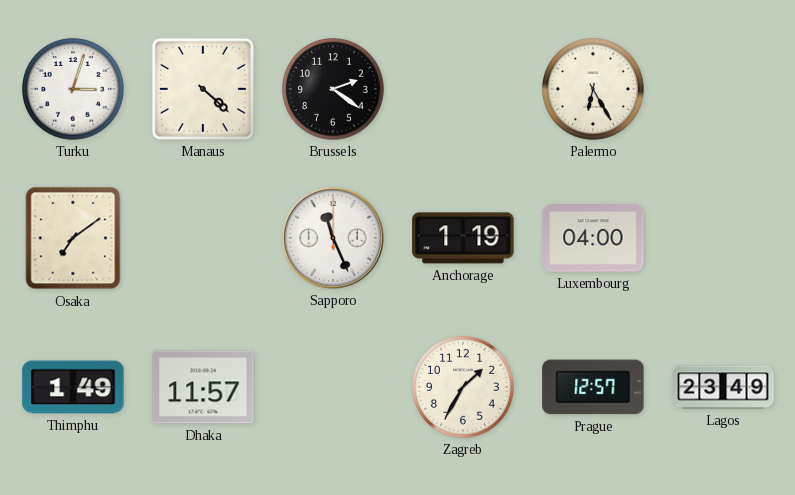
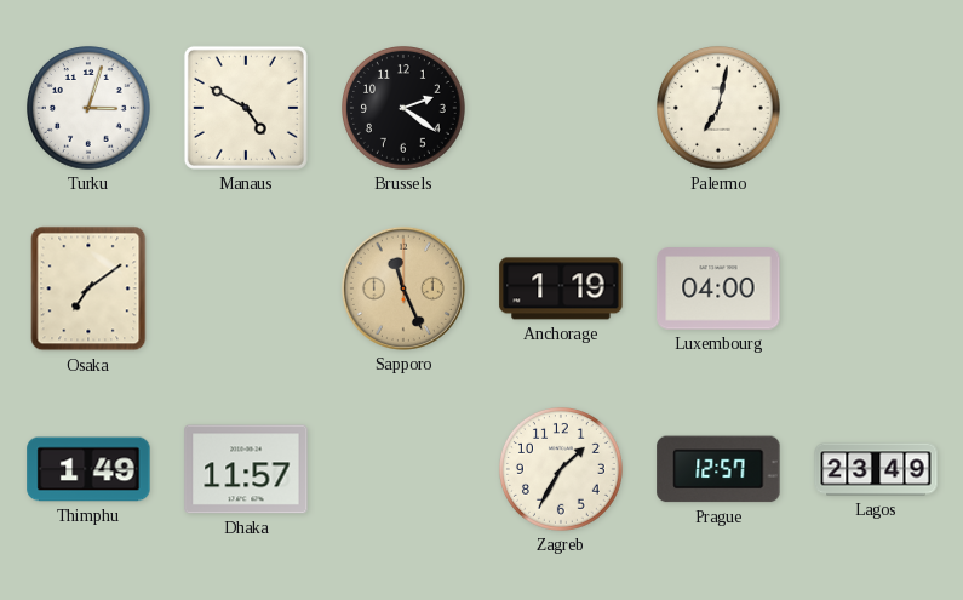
Manaus: 4:22 -> 4:50 (246, 108)
Palermo: 6:25 -> 7:02 (720, 109)
Sapporo dial: white -> champagne (403, 288)
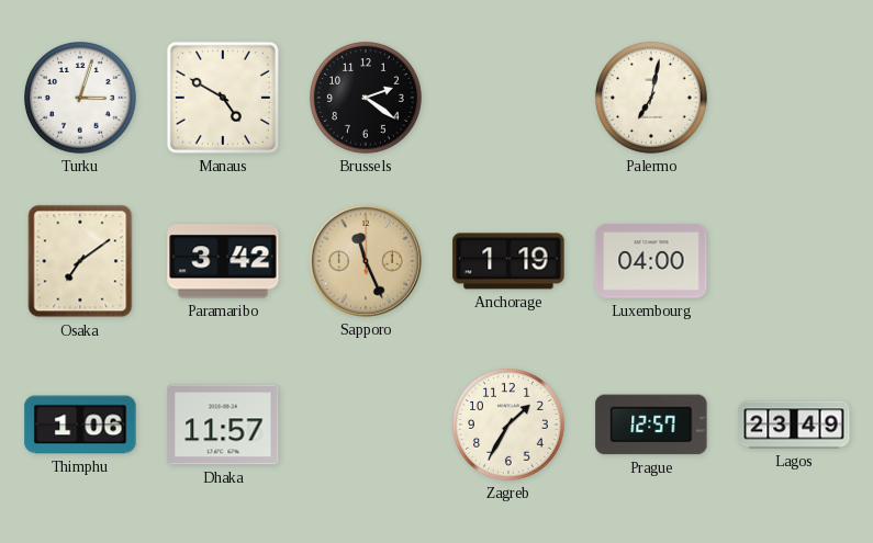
Paramaribo: none -> 3:42 (223, 261)
Thimphu: 1:49 -> 1:06 (80, 425)
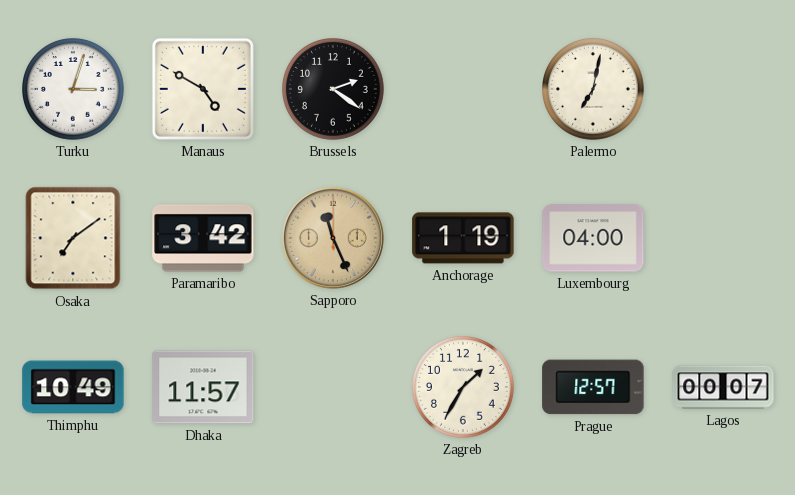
Thimphu: 1:06 -> 10:49 (73, 387)
Lagos: 23:49 -> 00:07 (723, 387)
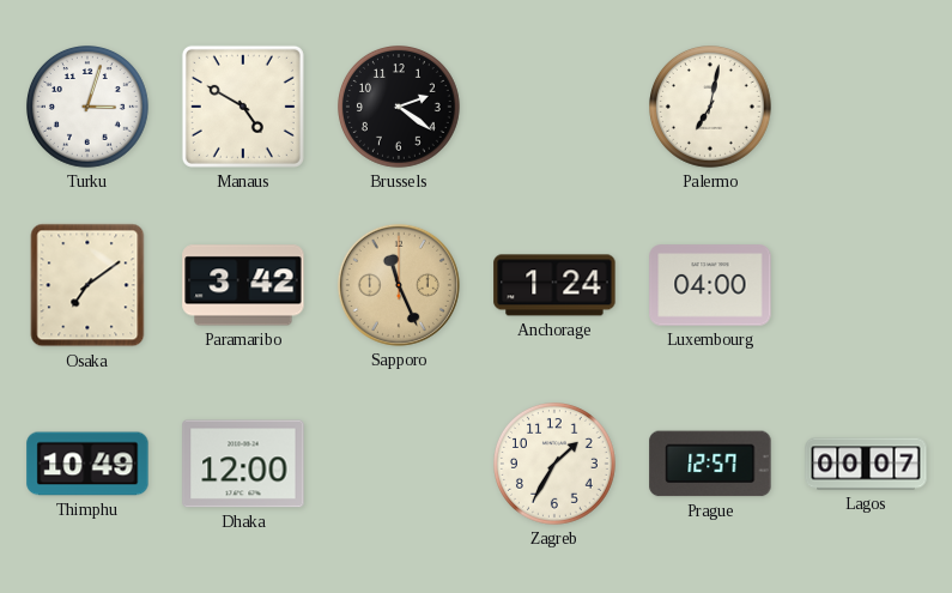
Anchorage: 1:19 -> 1:24 (554, 285)
Dhaka: 11:57 -> 12:00 (243, 464)
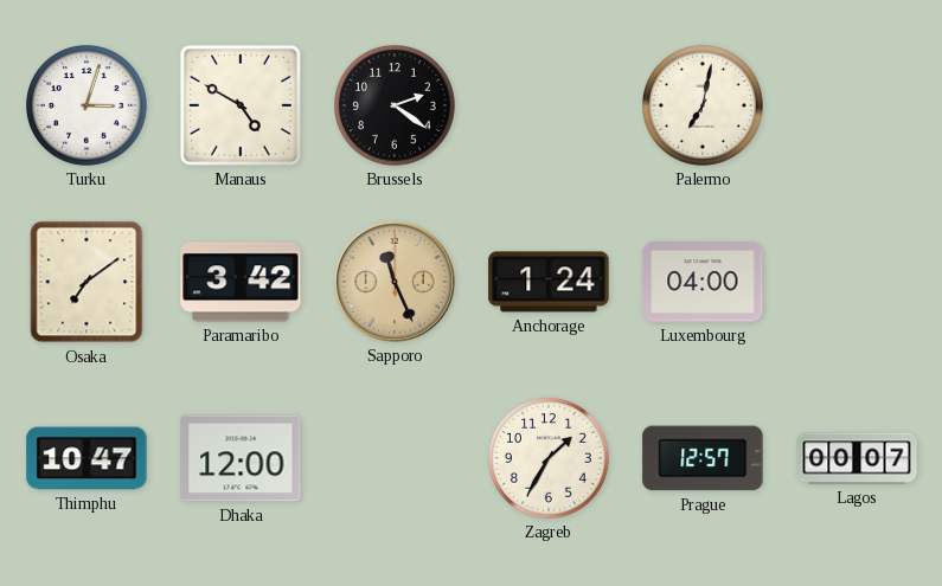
Thimphu: 10:49 -> 10:47 (86, 458)
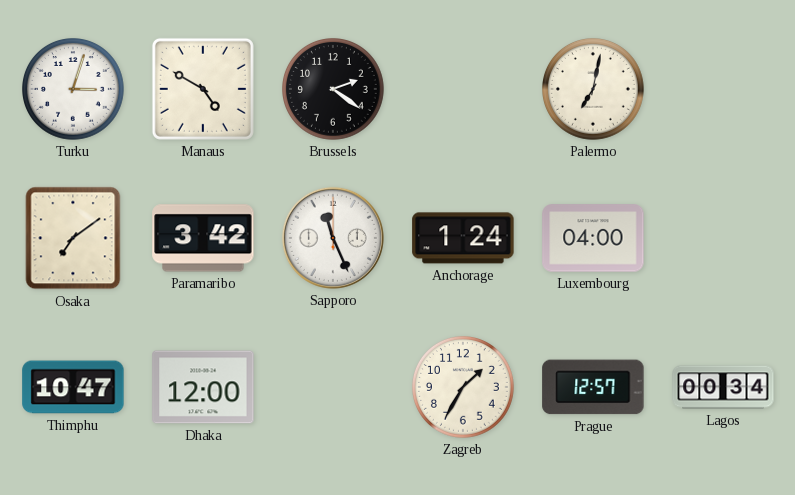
Sapporo dial: champagne -> white (333, 238)
Lagos: 00:07 -> 00:34 (723, 387)
